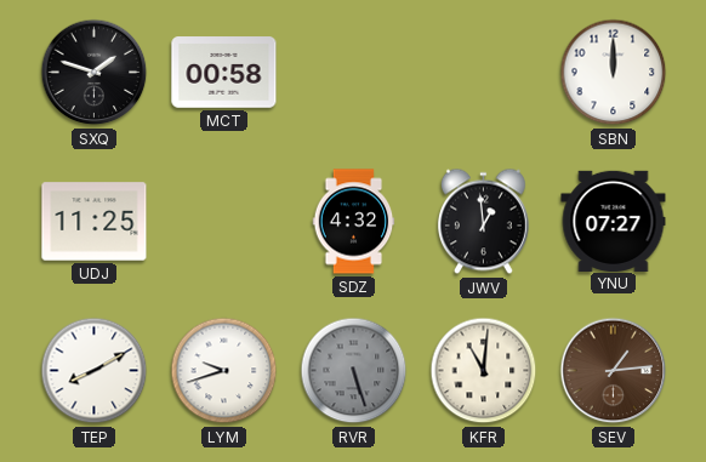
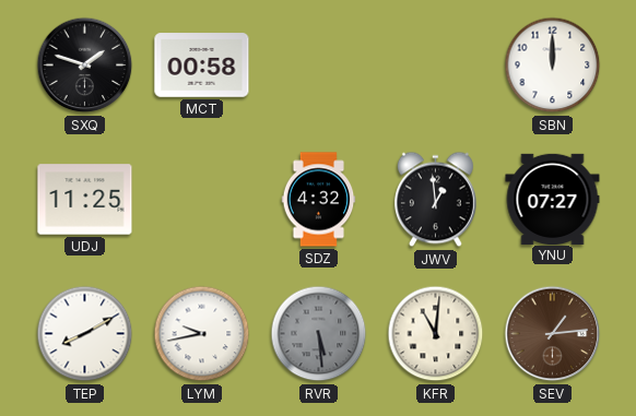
LYM: 9:42 -> 9:43 (202, 334)
RVR: 5:27 -> 5:29 (319, 334)
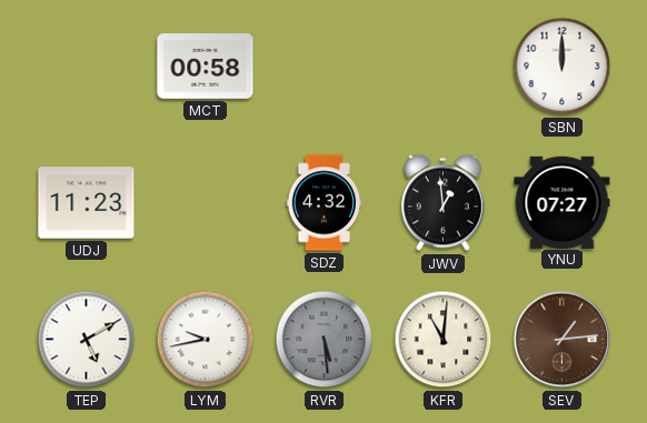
SXQ: 1:48 -> none (85, 66)
UDJ: 11:25 -> 11:23 (87, 203)
TEP: 8:10 -> 5:10 (87, 340)
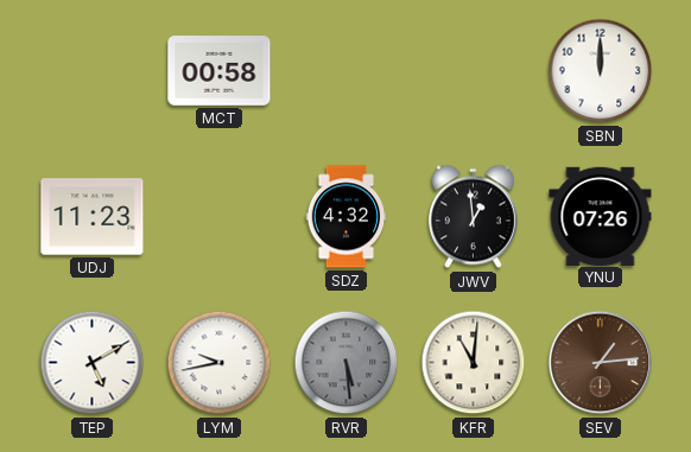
YNU: 07:27 -> 07:26 (601, 216)
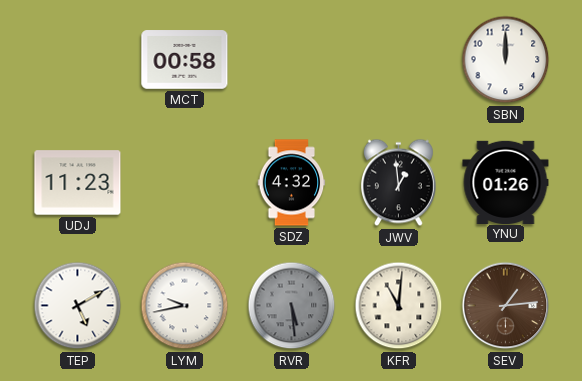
YNU: 07:26 -> 01:26 (506, 182)
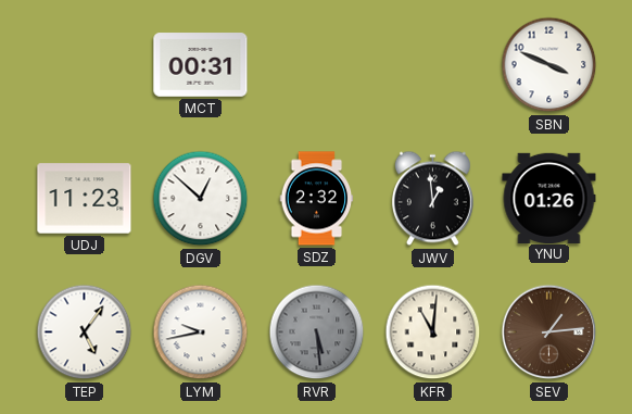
MCT: 00:58 -> 00:31 (201, 65)
SBN: 12:00 -> 3:49 (549, 65)
DGV: none -> 12:52 (201, 199)
SDZ: 4:32 -> 2:32 (317, 199)
TEP: 5:10 -> 5:06 (85, 333)
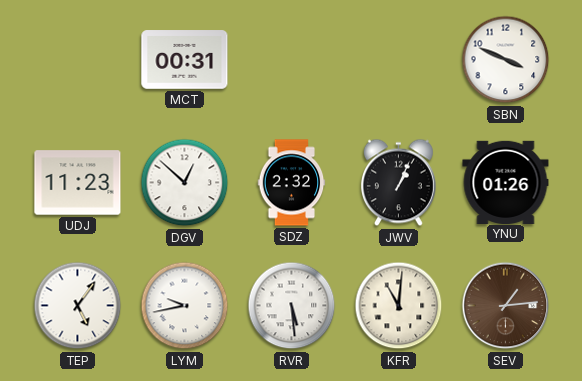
JWV: 12:59 -> 1:04 (398, 183)
RVR dial: grey -> white (292, 306)
